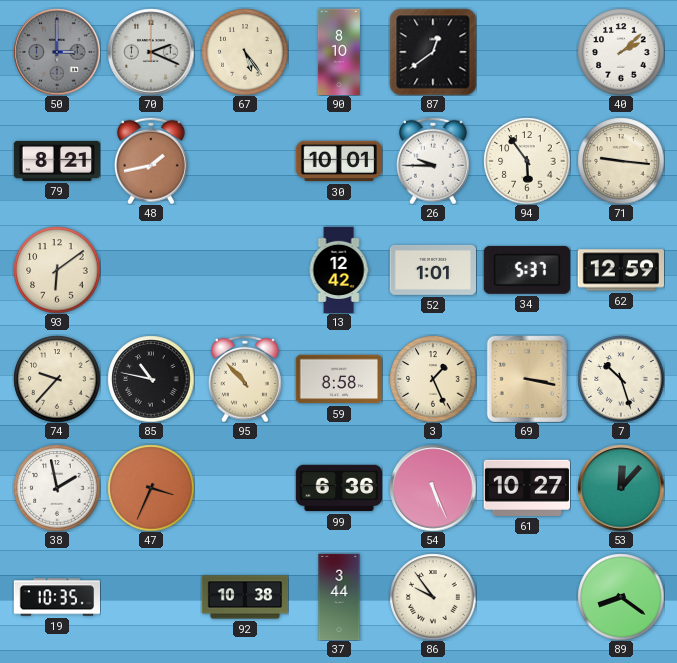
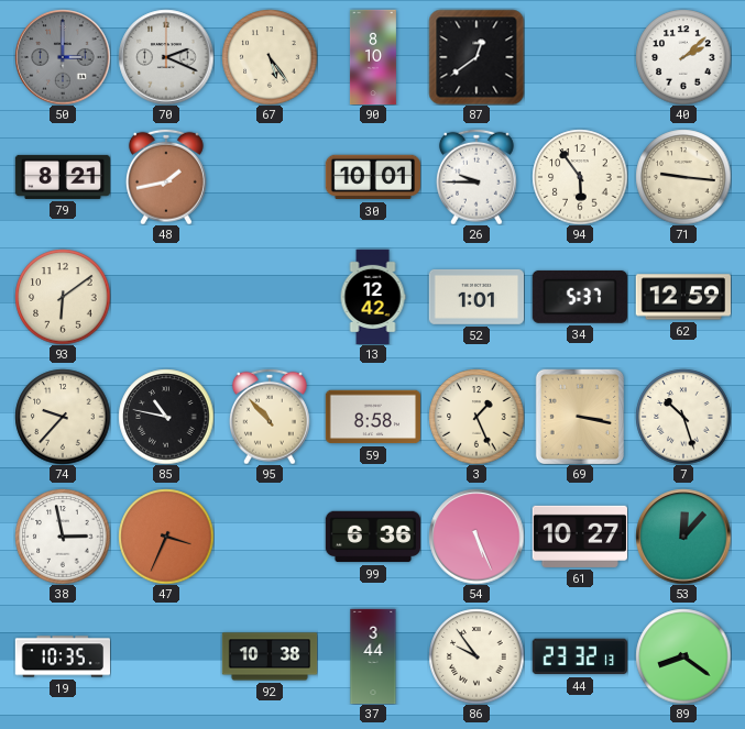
38: 1:58 -> 2:58 (63, 537)
44: none -> 23:32 (579, 656)
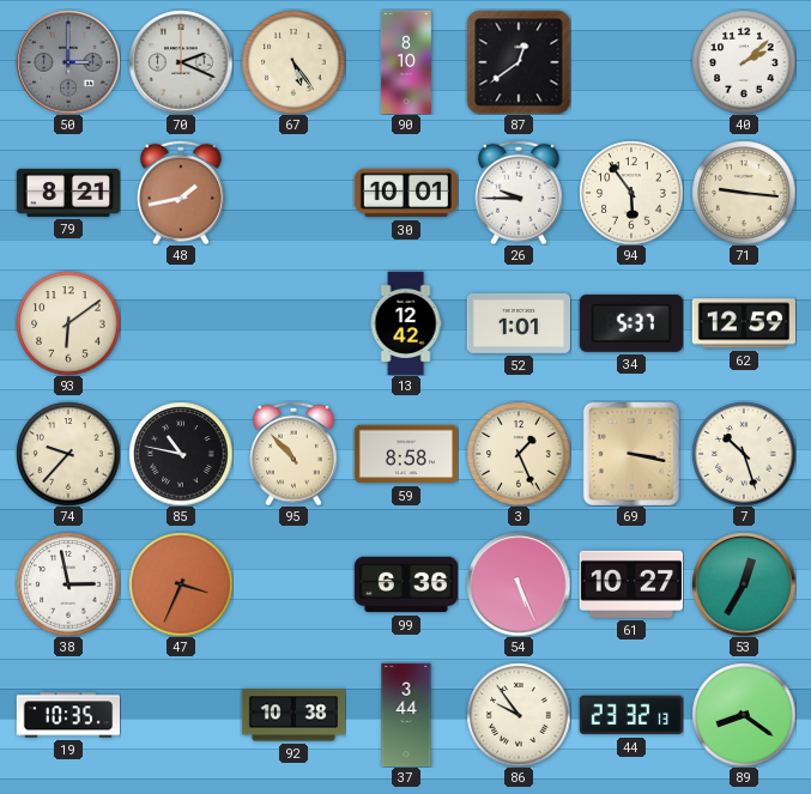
53: 12:07 -> 12:35 (744, 584)
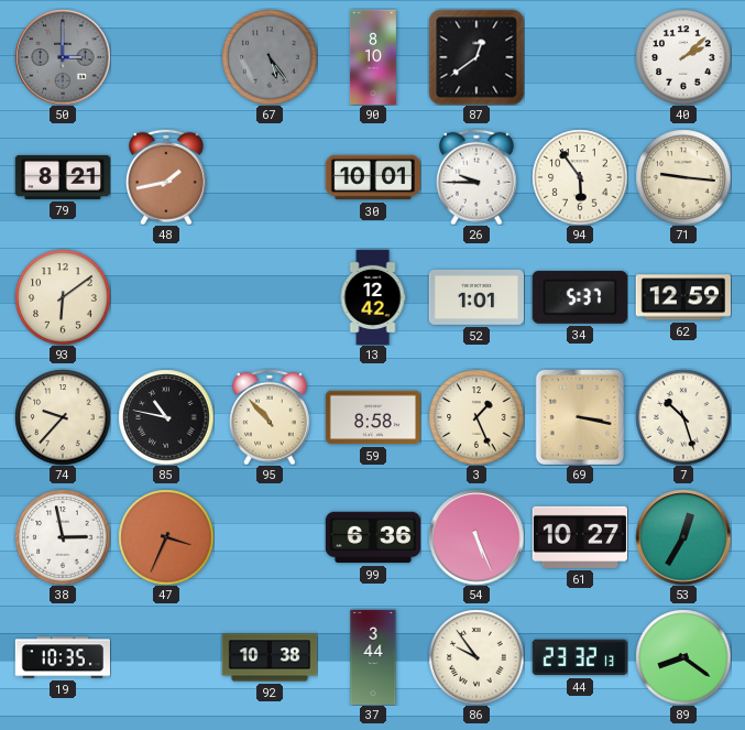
70: 2:19 -> none (181, 62)
67 dial: cream -> grey (270, 57)
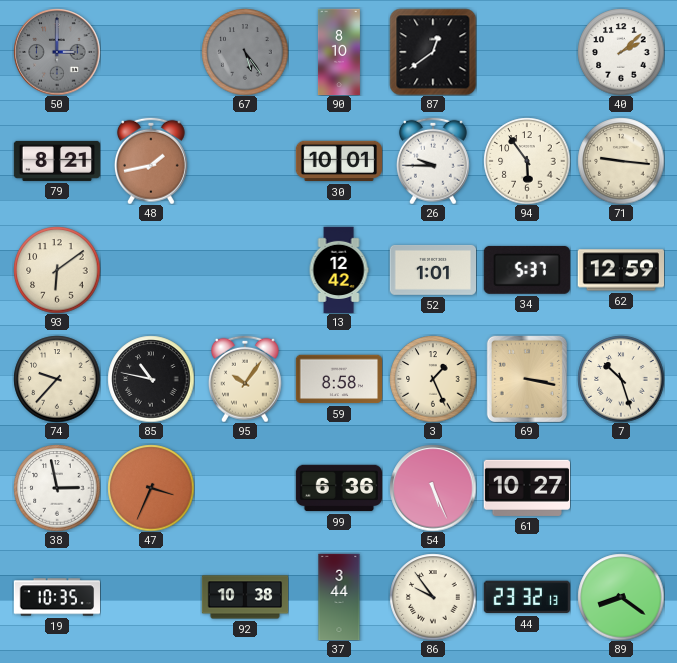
95: 10:53 -> 10:06 (245, 379)
53: 12:35 -> none (683, 537)
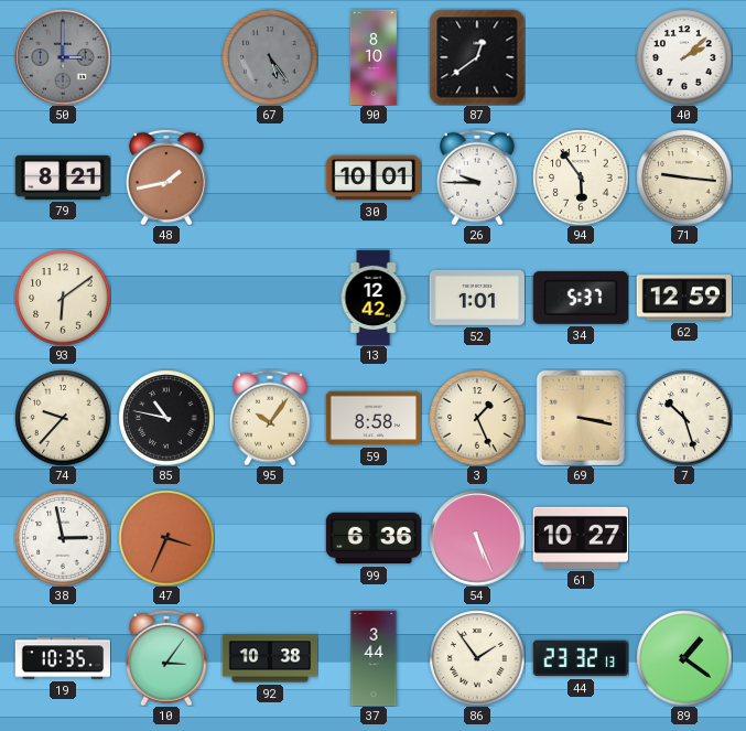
10: none -> 3:06 (166, 658)
86: 9:54 -> 1:54 (477, 658)
89: 8:21 -> 1:21 (684, 658)
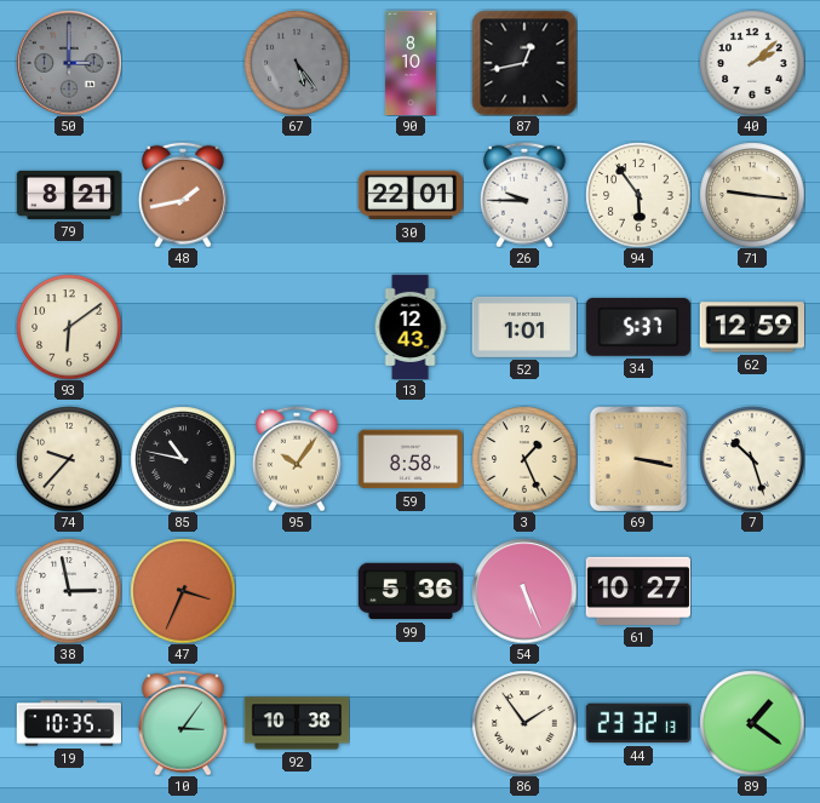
87: 12:39 -> 12:43 (524, 63)
30: 10:01 -> 22:01 (409, 195)
13: 12:42 -> 12:43 (411, 327)
99: 6:36 -> 5:36 (409, 591)
37: 3:44 -> none (374, 658)
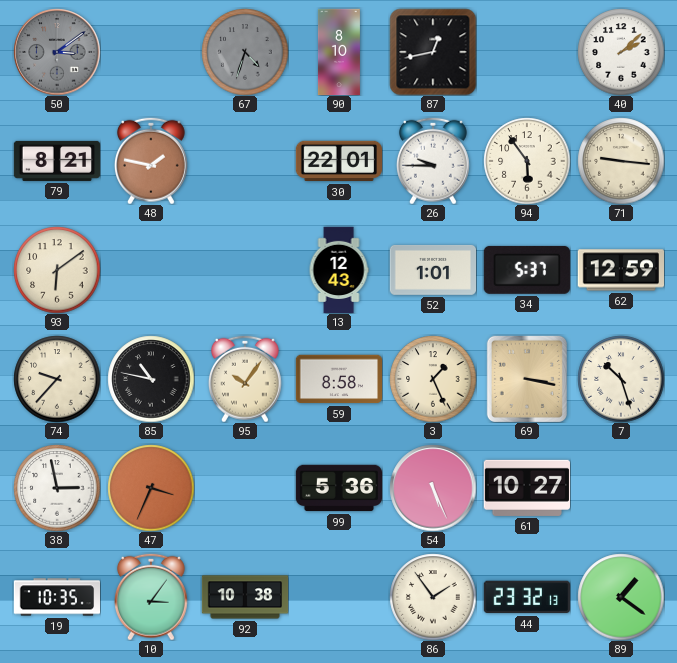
50: 3:00 -> 3:09 (57, 52)
67: 5:24 -> 4:33 (245, 52)
48: 1:43 -> 1:47 (151, 161)
